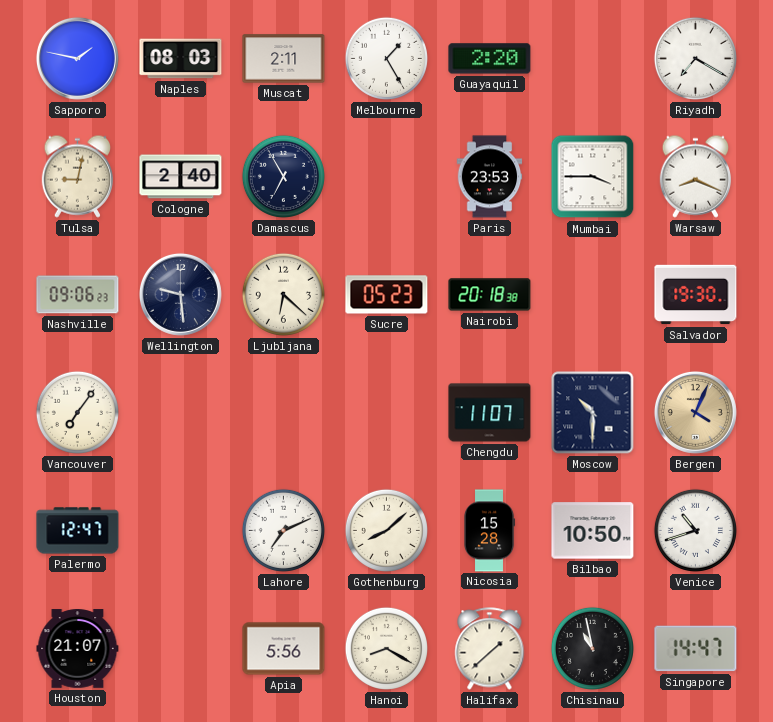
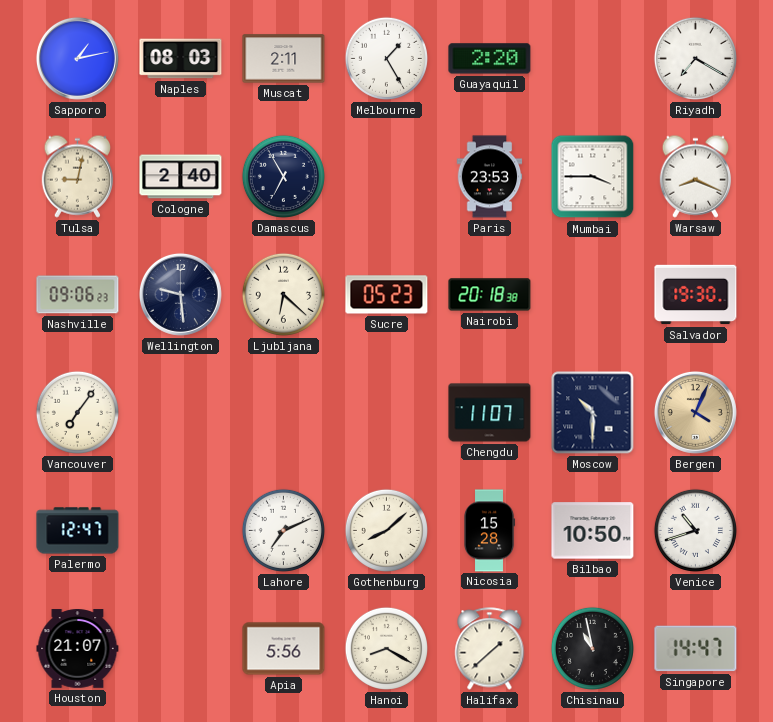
Sapporo: 1:47 -> 1:13 (77, 58)
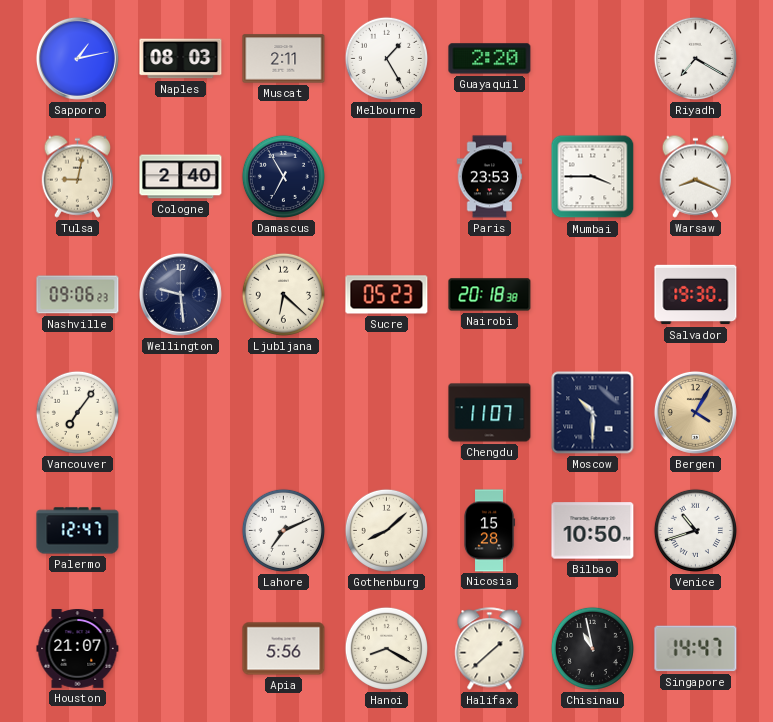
Bergen: 4:04 -> 4:05 (695, 412)
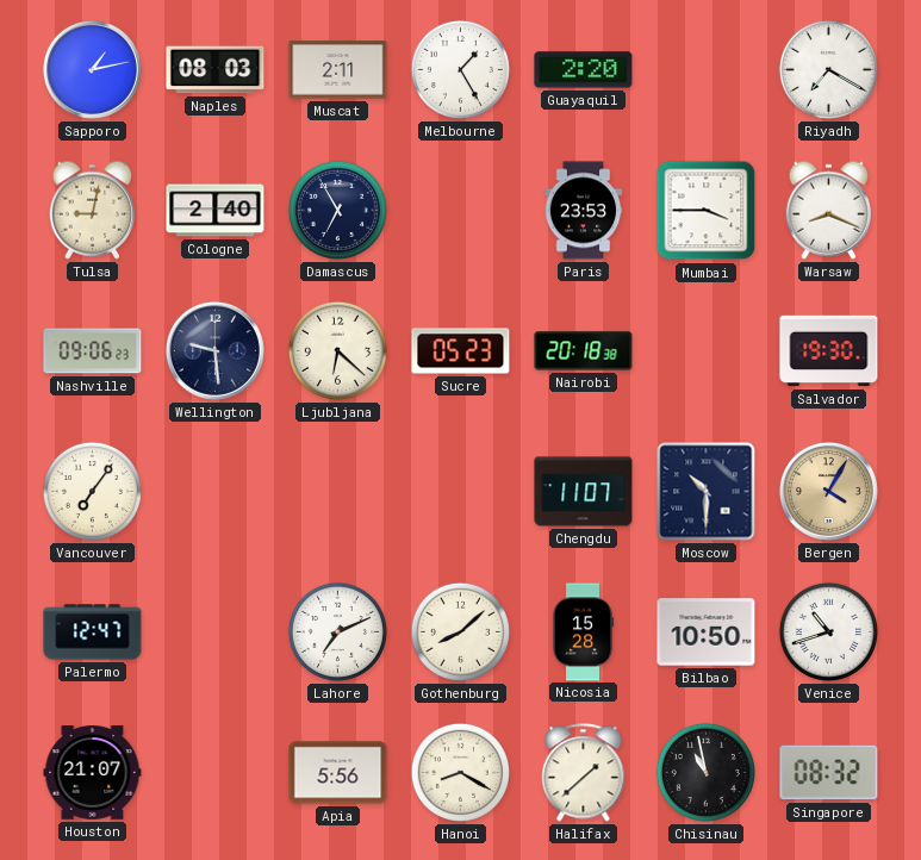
Singapore: 14:47 -> 08:32 (829, 773)
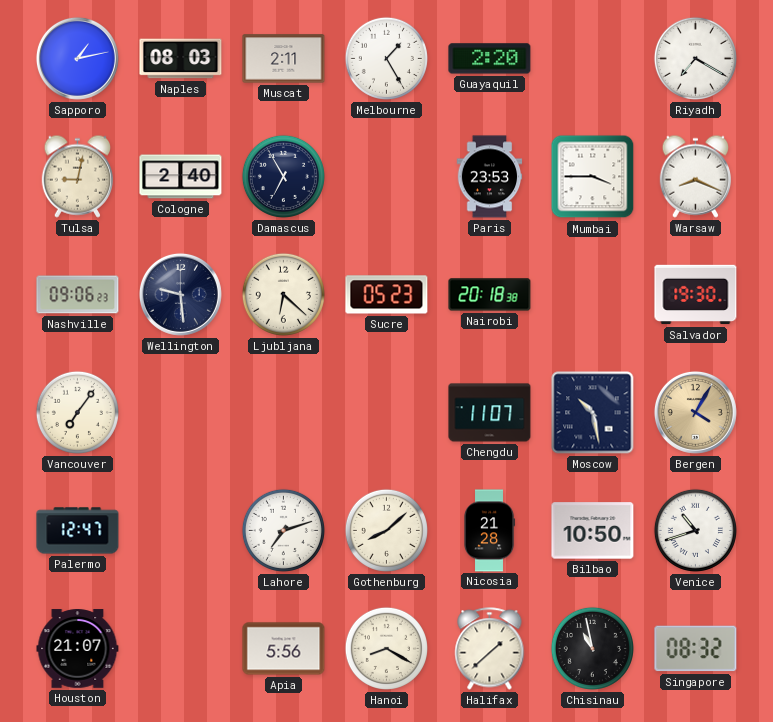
Moscow: 10:30 -> 10:28 (593, 413)
Lahore: 7:11 -> 7:12 (283, 530)
Nicosia: 15:28 -> 21:28 (490, 531)
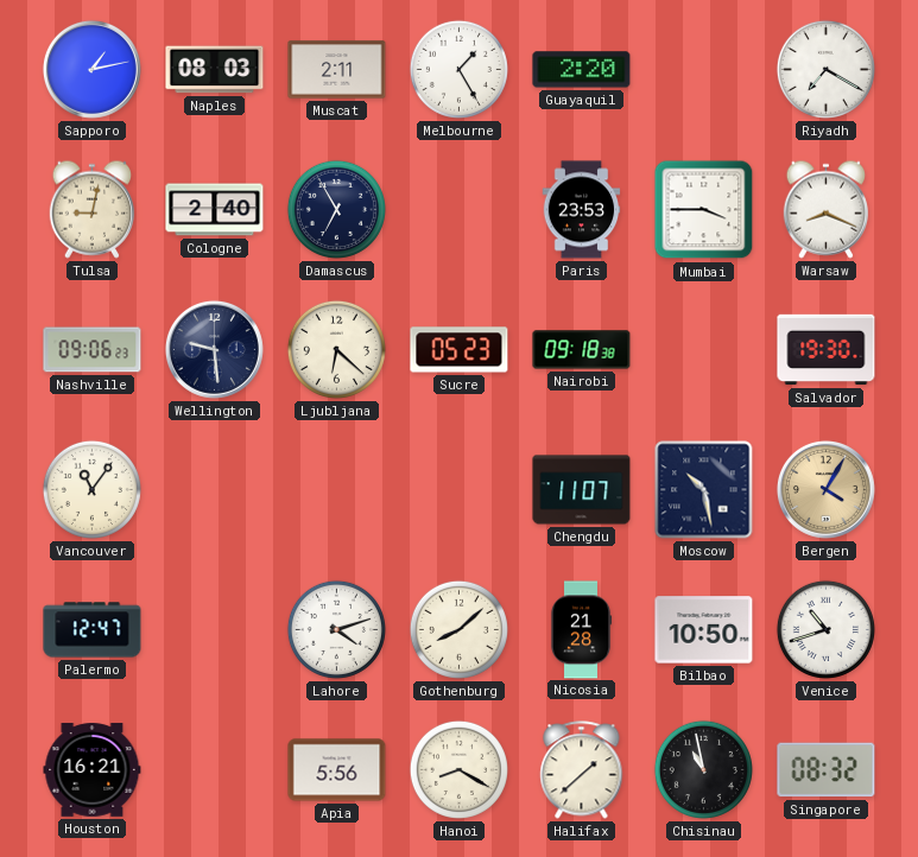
Nairobi: 20:18 -> 09:18 (582, 350)
Vancouver: 7:06 -> 11:06 (91, 489)
Lahore: 7:12 -> 4:12 (336, 629)
Houston: 21:07 -> 16:21 (93, 770)
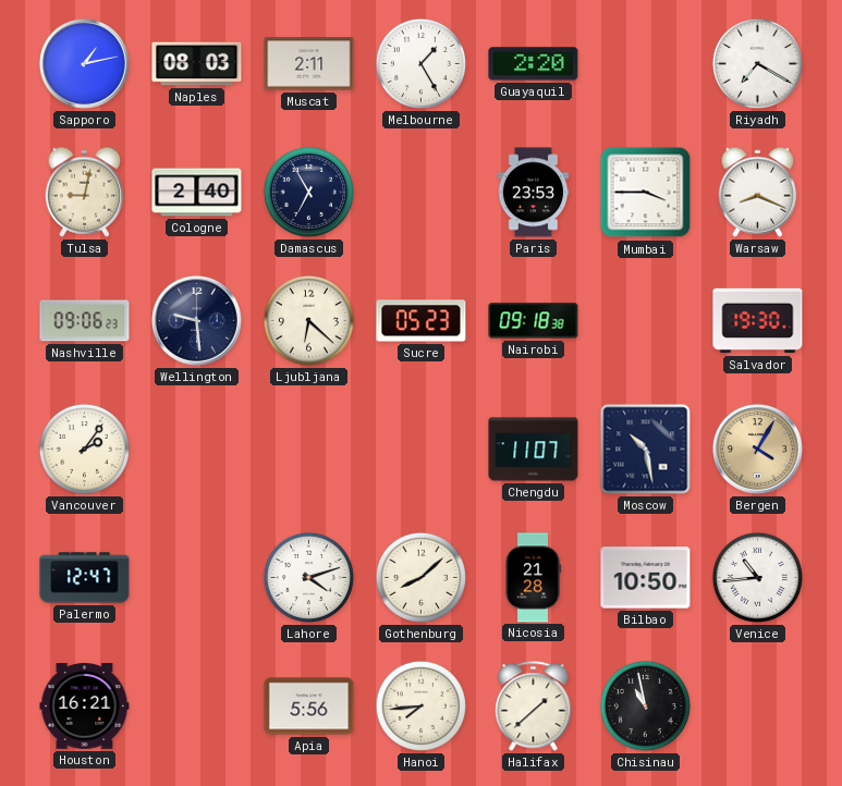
Vancouver: 11:06 -> 2:06 (84, 449)
Venice: 10:42 -> 10:44 (757, 577)
Hanoi: 8:20 -> 7:44 (420, 705)
Singapore: 08:32 -> none (827, 770)
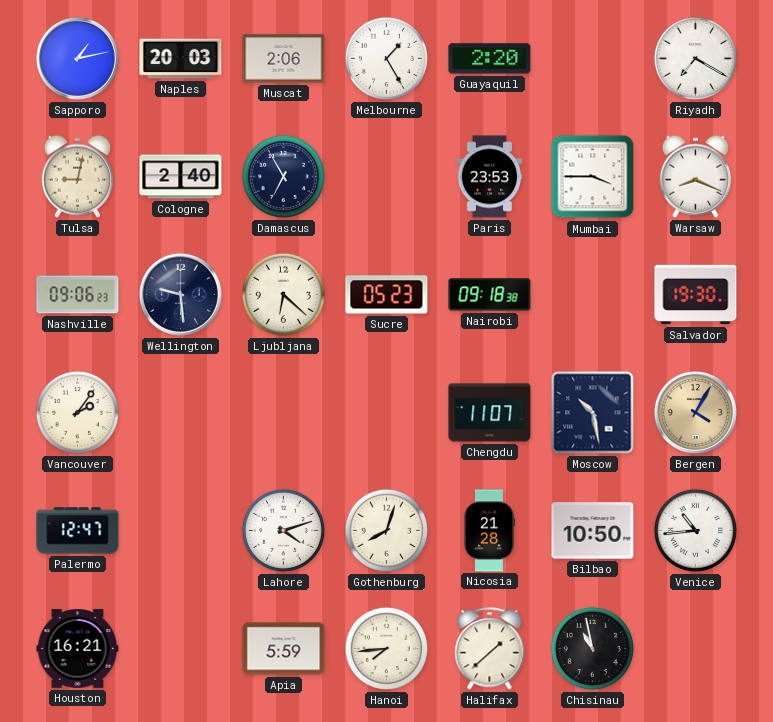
Naples: 08:03 -> 20:03 (181, 59)
Muscat: 2:11 -> 2:06 (284, 59)
Gothenburg: 8:08 -> 8:03 (386, 530)
Apia: 5:56 -> 5:59 (284, 649)
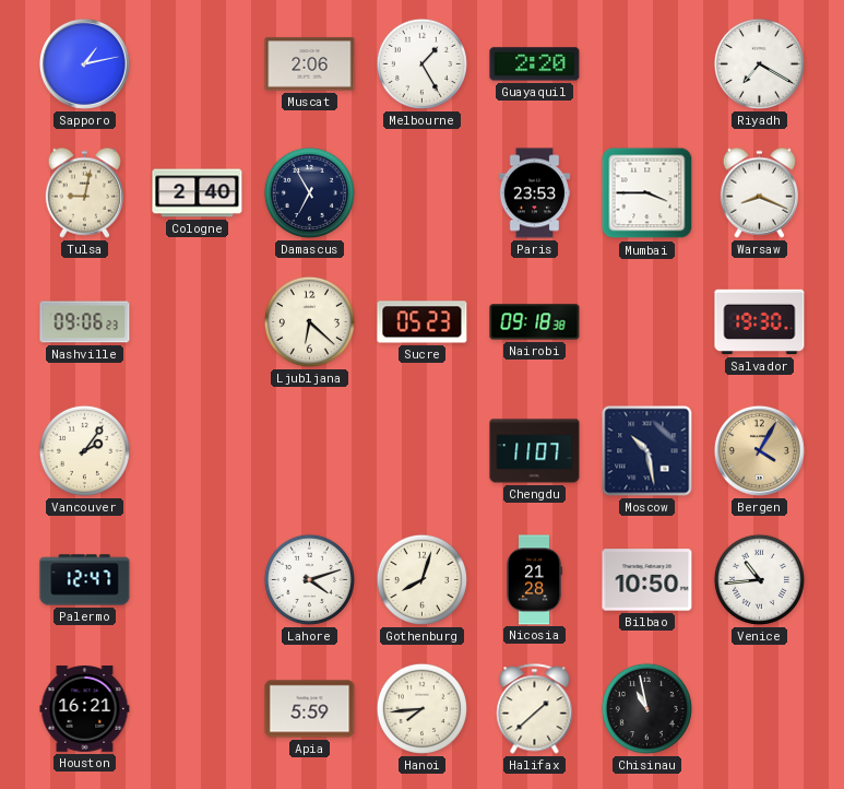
Naples: 20:03 -> none (181, 59)
Wellington: 9:29 -> none (180, 294)
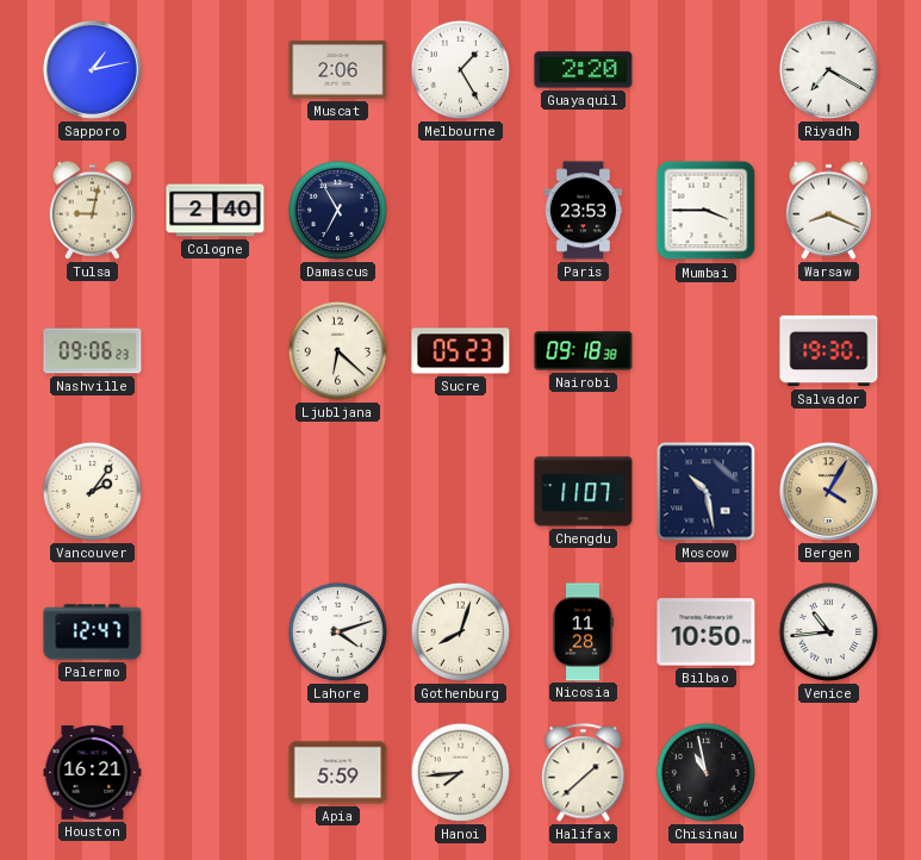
Nicosia: 21:28 -> 11:28 (584, 632)
